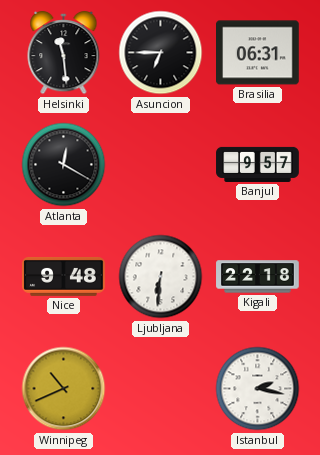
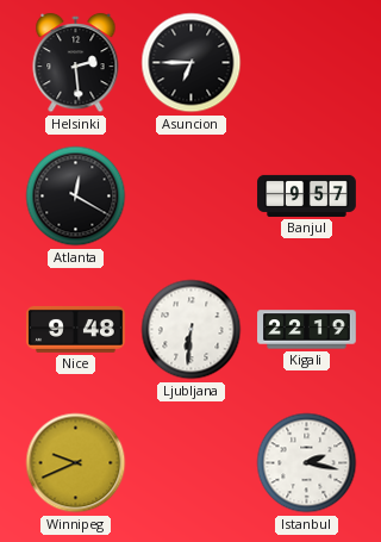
Helsinki: 11:29 -> 2:29 (76, 63)
Brasilia: 06:31 -> none (258, 53)
Kigali: 22:18 -> 22:19 (307, 330)
Winnipeg: 10:41 -> 9:41 (76, 463)
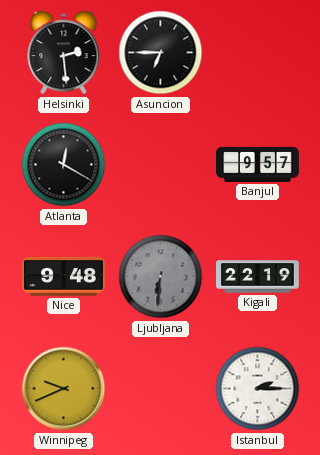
Ljubljana dial: white -> grey (161, 277)
Istanbul: 2:17 -> 2:15 (258, 389)
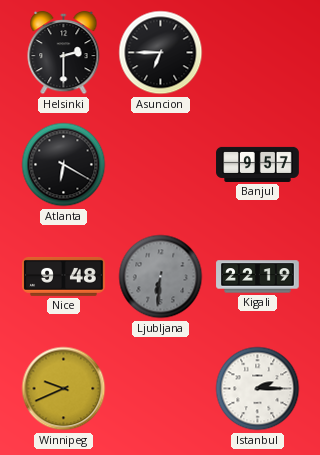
Helsinki: 2:29 -> 2:30 (64, 53)
Atlanta: 12:20 -> 6:20 (64, 165)
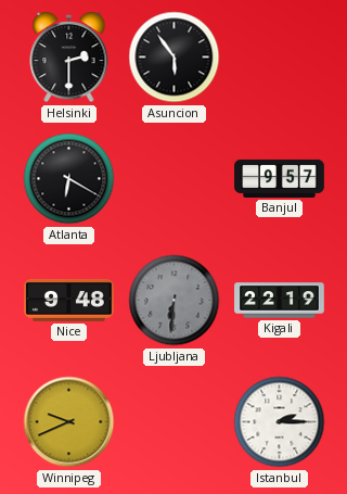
Asuncion: 6:45 -> 5:54 (175, 58)
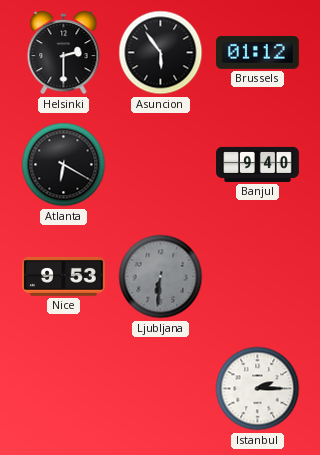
Brussels: none -> 01:12 (258, 52)
Banjul: 9:57 -> 9:40 (258, 164)
Nice: 9:48 -> 9:53 (64, 276)
Kigali: 22:19 -> none (280, 301)
Winnipeg: 9:41 -> none (69, 422)
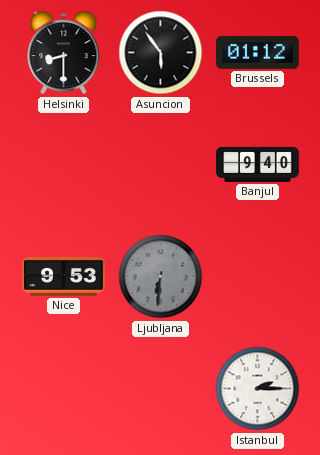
Helsinki: 2:30 -> 8:30 (64, 53)
Atlanta: 6:20 -> none (64, 165)
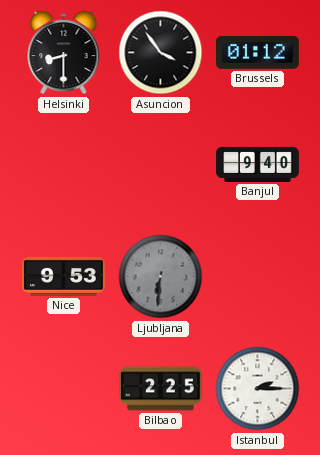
Asuncion: 5:54 -> 3:54 (161, 53)
Bilbao: none -> 2:25 (161, 389)
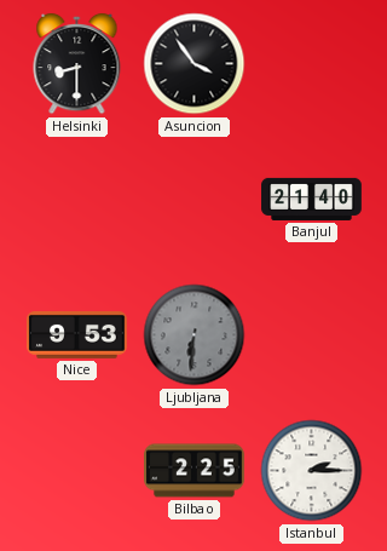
Brussels: 01:12 -> none (258, 52)
Banjul: 9:40 -> 21:40 (312, 199)
